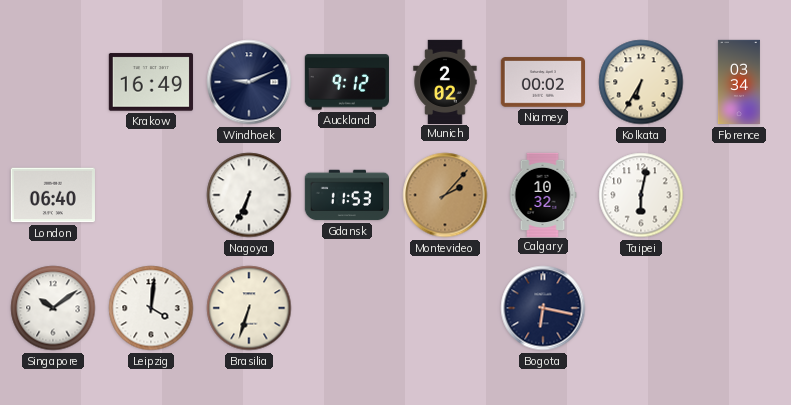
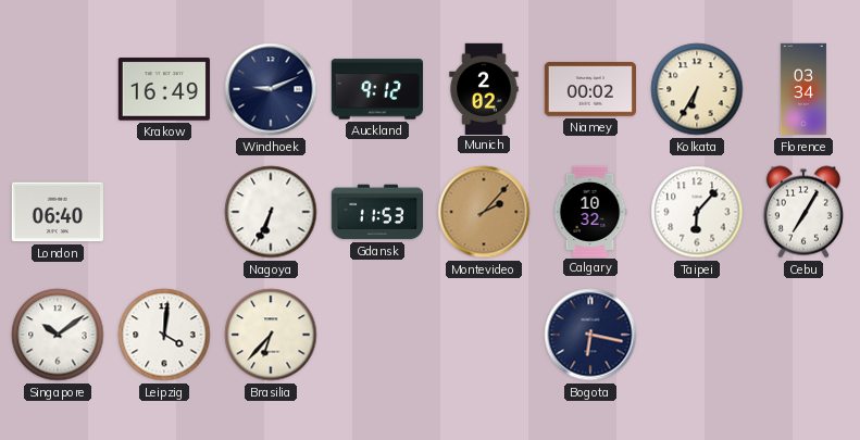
Taipei: 6:02 -> 6:07 (697, 212)
Cebu: none -> 7:05 (803, 212)
Brasilia: 6:33 -> 6:37 (271, 335)
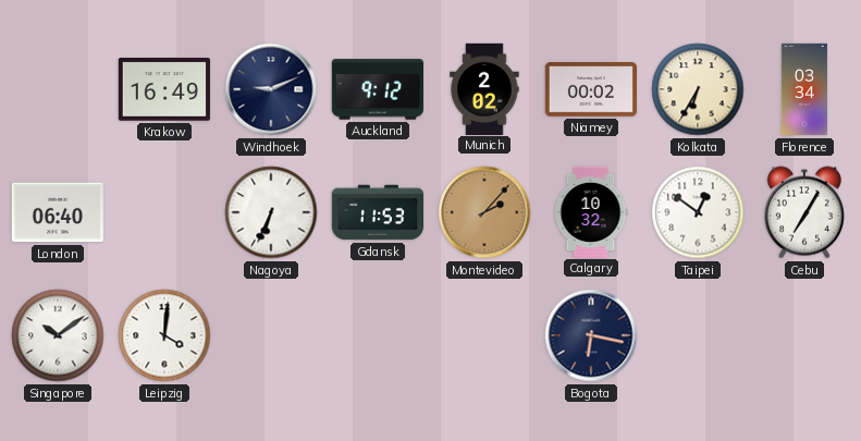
Taipei: 6:07 -> 12:51 (698, 212)
Brasilia: 6:37 -> none (271, 335)
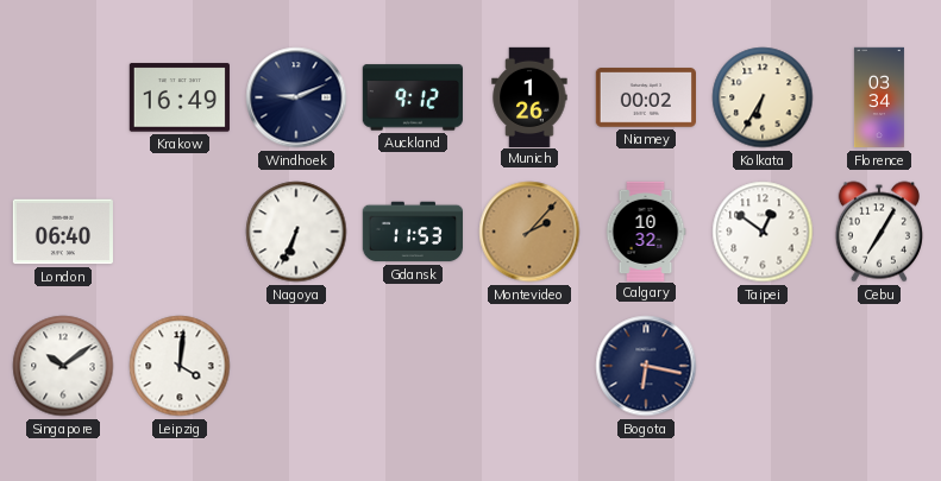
Munich: 2:02 -> 1:26 (529, 96)
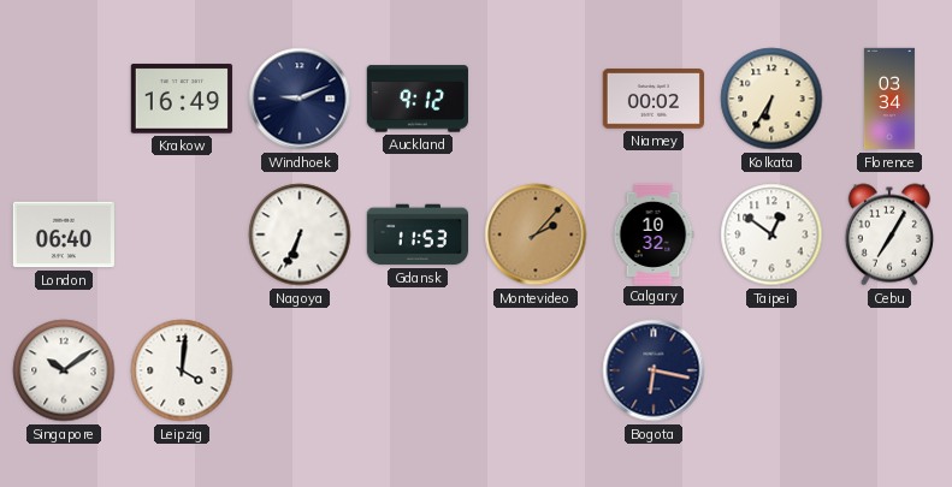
Munich: 1:26 -> none (529, 96)
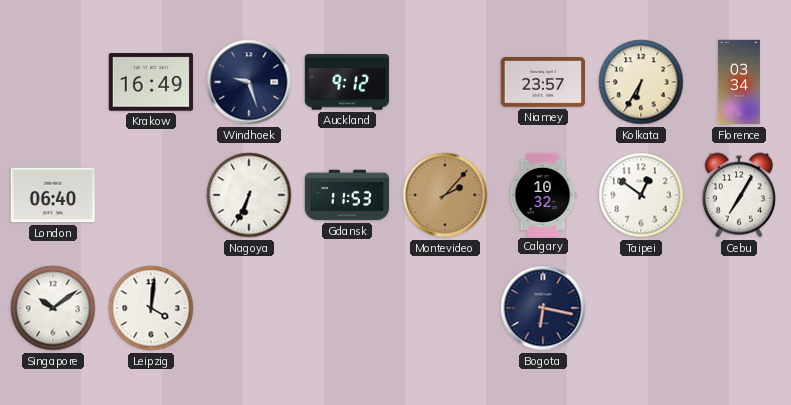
Windhoek: 9:11 -> 9:27 (249, 82)
Niamey: 00:02 -> 23:57 (542, 82)
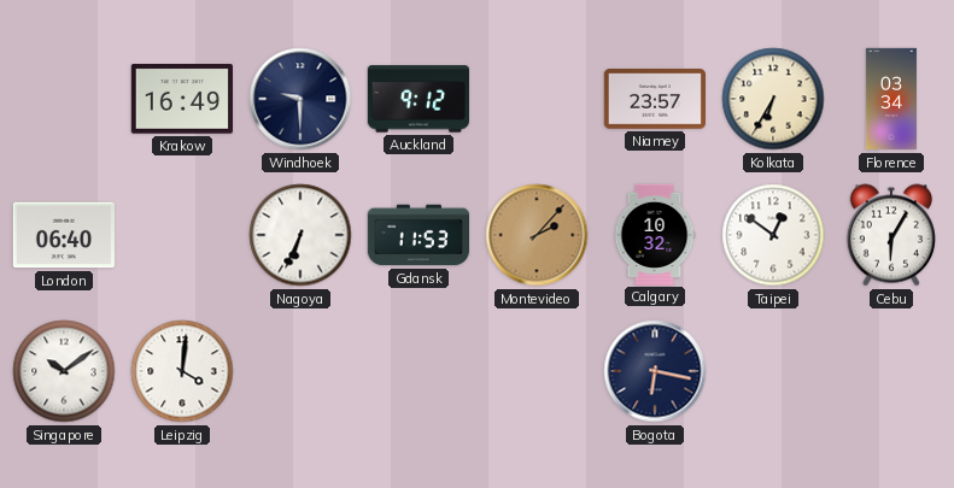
Windhoek: 9:27 -> 9:30 (300, 99)
Cebu: 7:05 -> 6:05 (891, 235)
